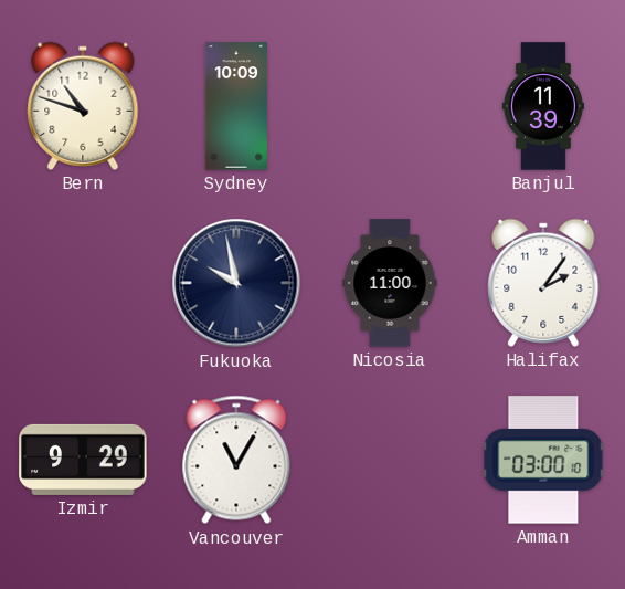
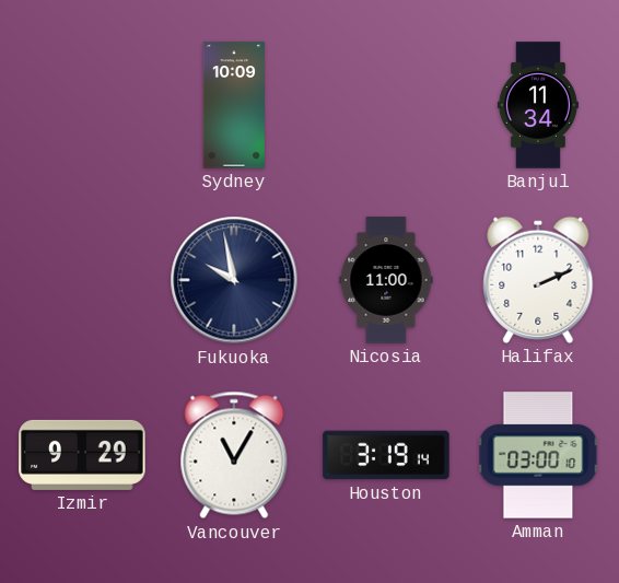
Bern: 10:48 -> none (83, 106)
Banjul: 11:39 -> 11:34 (538, 105)
Halifax: 2:06 -> 2:11 (538, 280)
Houston: none -> 3:19 (386, 455)
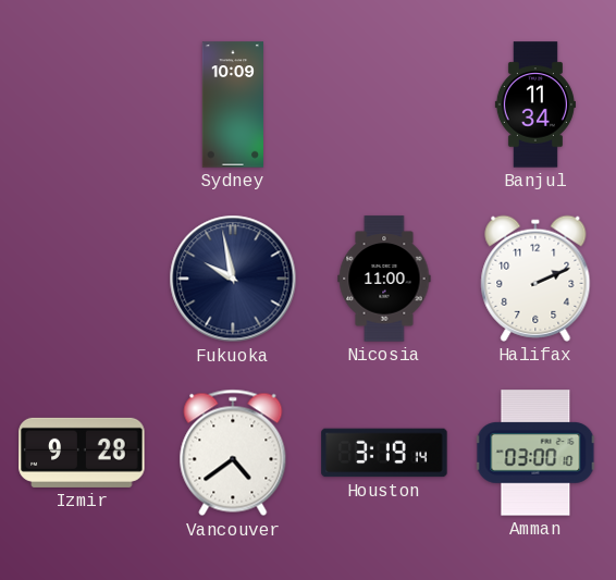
Izmir: 9:29 -> 9:28 (82, 453)
Vancouver: 11:05 -> 4:39 (233, 453)
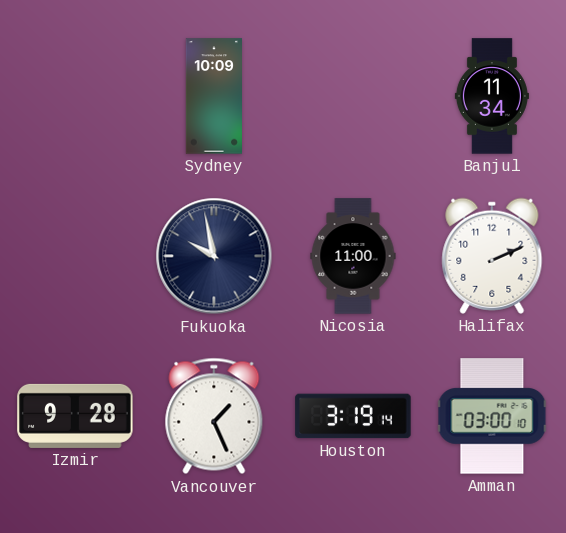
Vancouver: 4:39 -> 1:26 (214, 416)
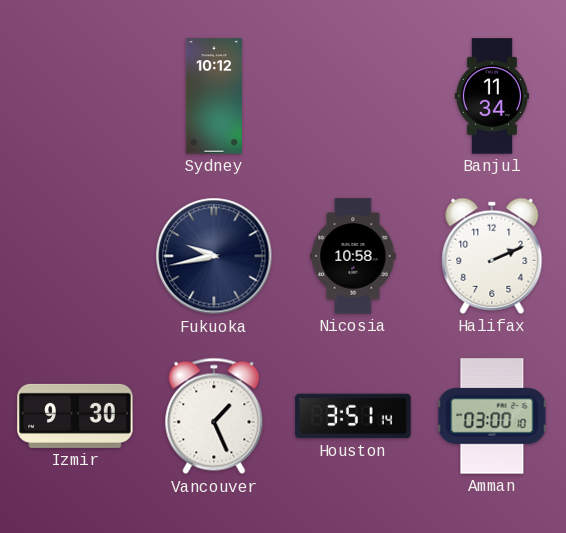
Sydney: 10:09 -> 10:12 (213, 96)
Fukuoka: 9:58 -> 9:43 (214, 256)
Nicosia: 11:00 -> 10:58 (353, 256)
Izmir: 9:28 -> 9:30 (75, 416)
Houston: 3:19 -> 3:51 (353, 416)
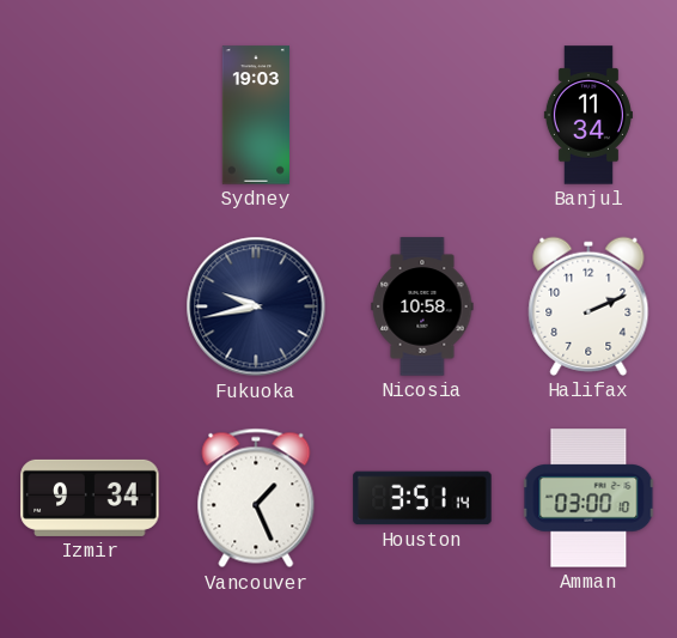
Sydney: 10:12 -> 19:03 (255, 115)
Izmir: 9:30 -> 9:34 (90, 498)
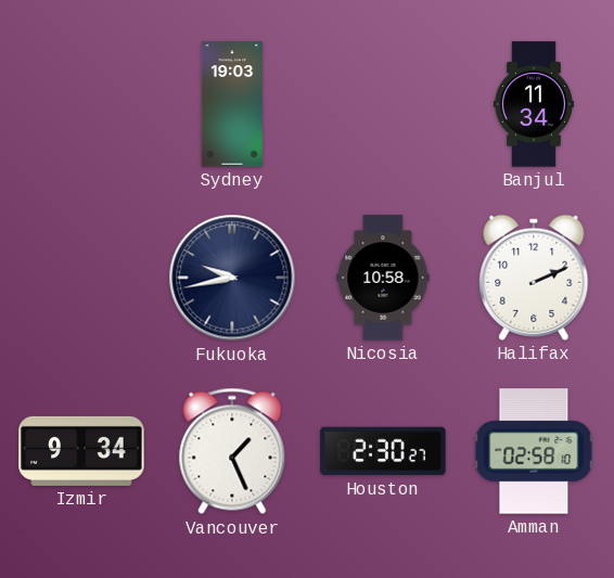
Houston: 3:51 -> 2:30 (383, 451)
Amman: 03:00 -> 02:58 (534, 451)
